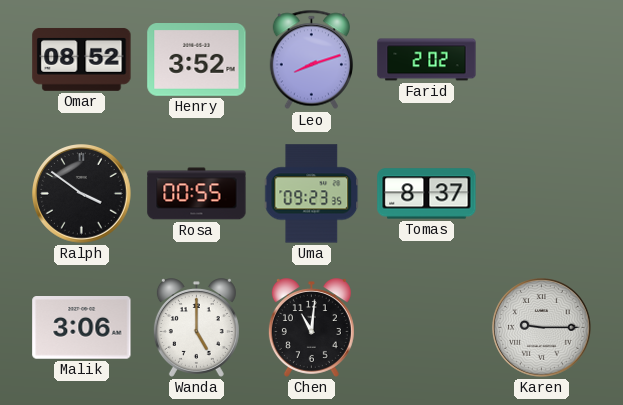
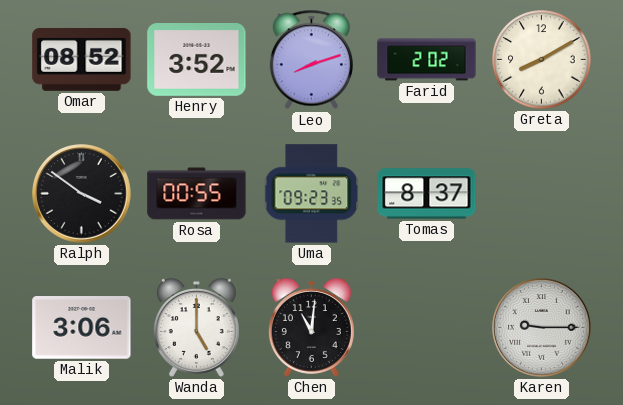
Greta: none -> 8:10 (542, 60)
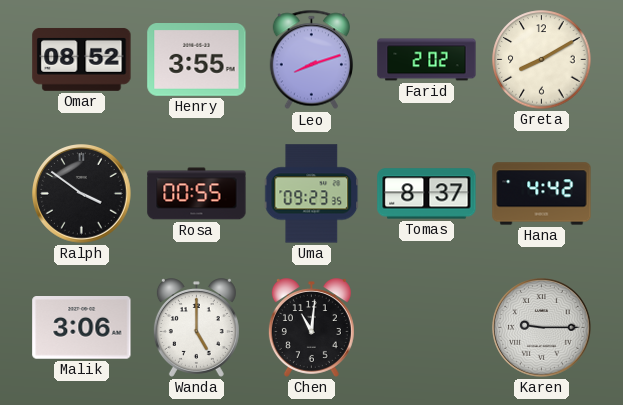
Henry: 3:52 -> 3:55 (197, 60)
Hana: none -> 4:42 (542, 194)
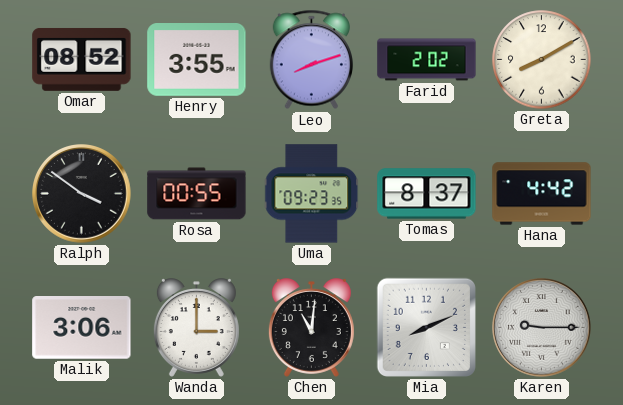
Wanda: 5:00 -> 3:00 (196, 328)
Mia: none -> 8:11 (426, 327)
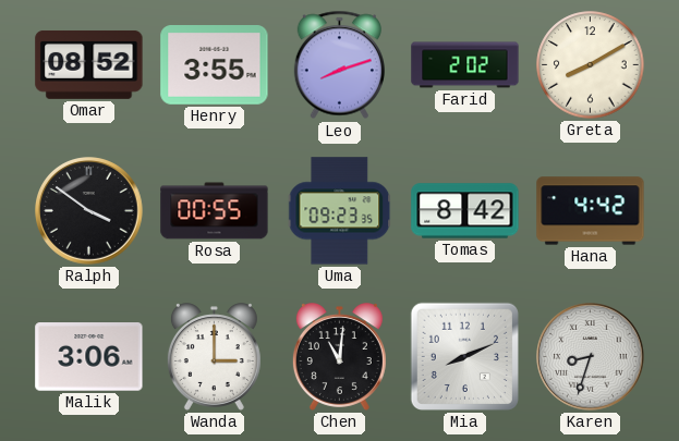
Tomas: 8:37 -> 8:42 (465, 211)
Karen: 9:15 -> 8:33 (591, 357)
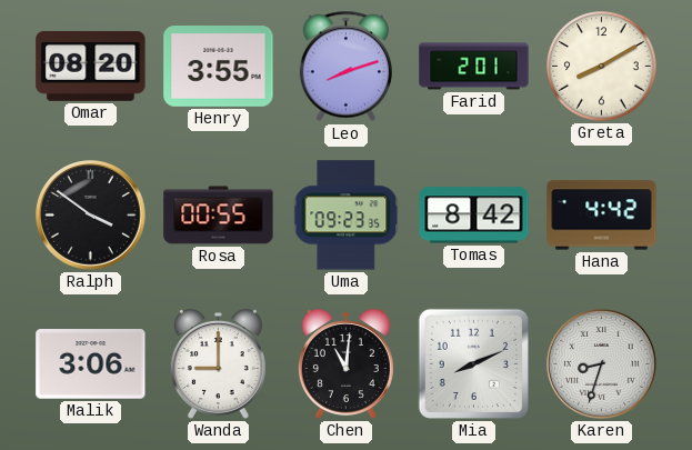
Omar: 08:52 -> 08:20 (91, 66)
Farid: 2:02 -> 2:01 (474, 67)
Wanda: 3:00 -> 9:00 (218, 364)
